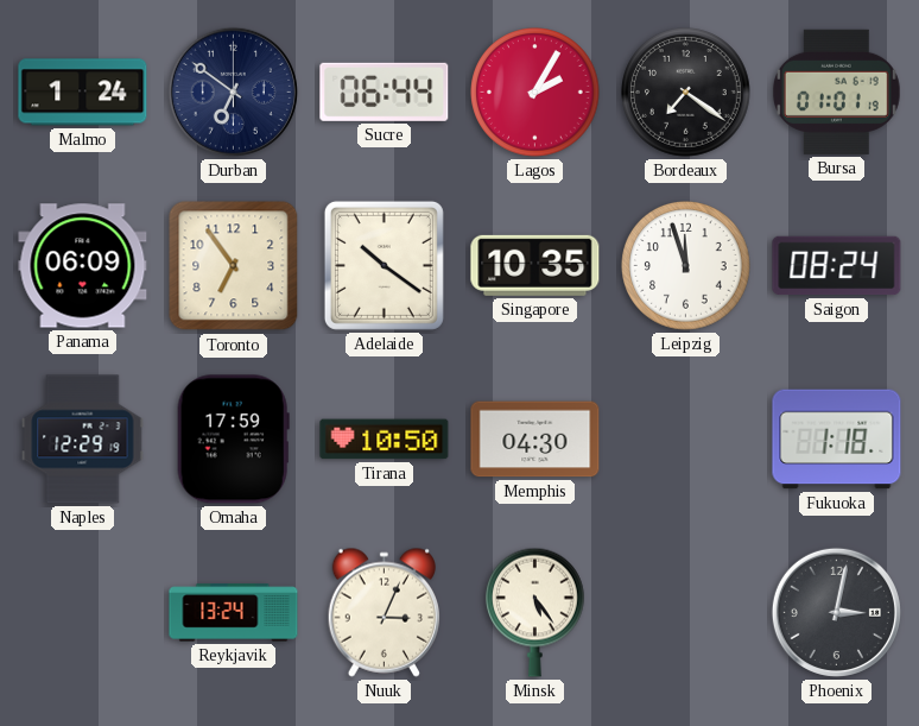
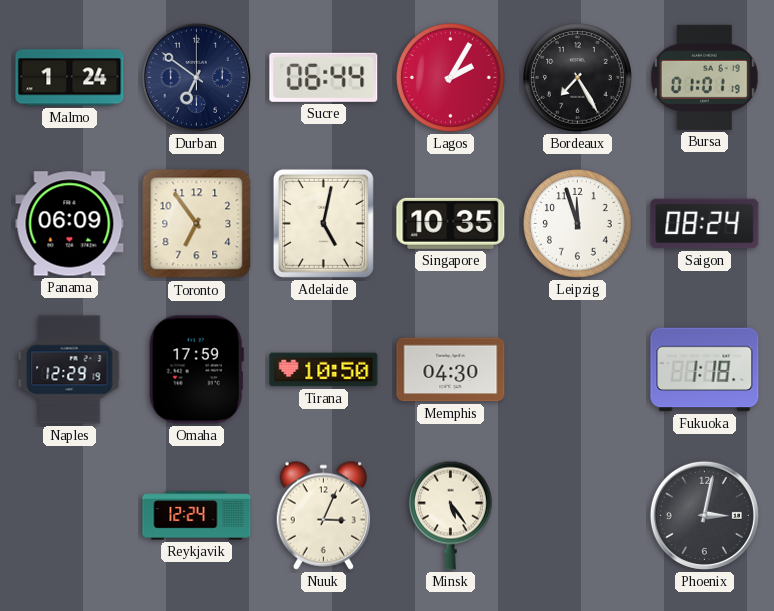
Bordeaux: 7:21 -> 7:25 (578, 78)
Adelaide: 10:21 -> 5:02 (323, 223)
Reykjavik: 13:24 -> 12:24 (197, 516)
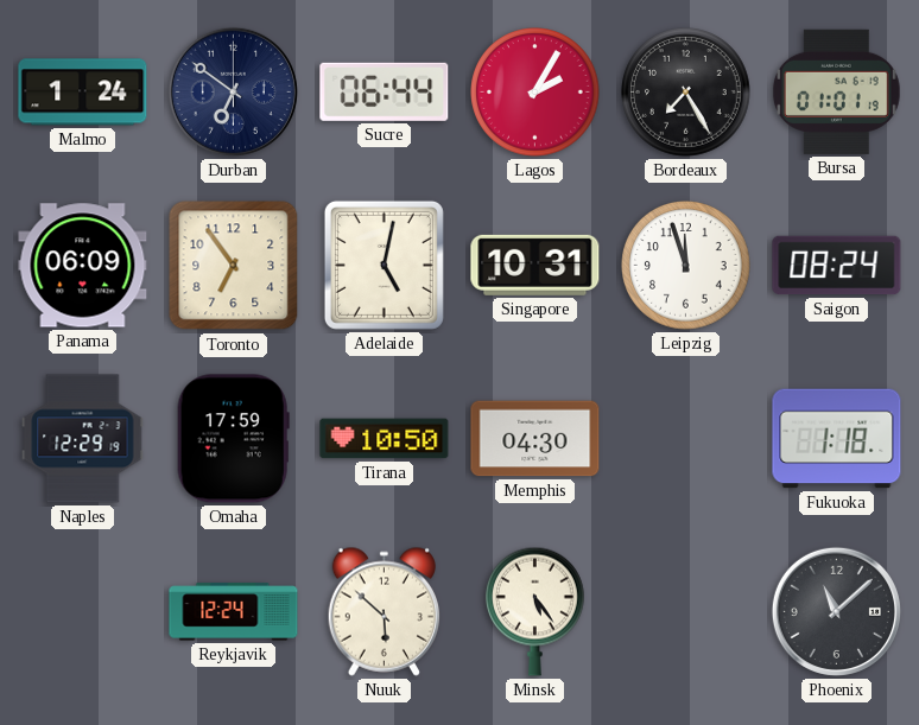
Singapore: 10:35 -> 10:31 (535, 265)
Nuuk: 3:04 -> 5:52 (384, 611)
Phoenix: 3:02 -> 11:08 (836, 611)
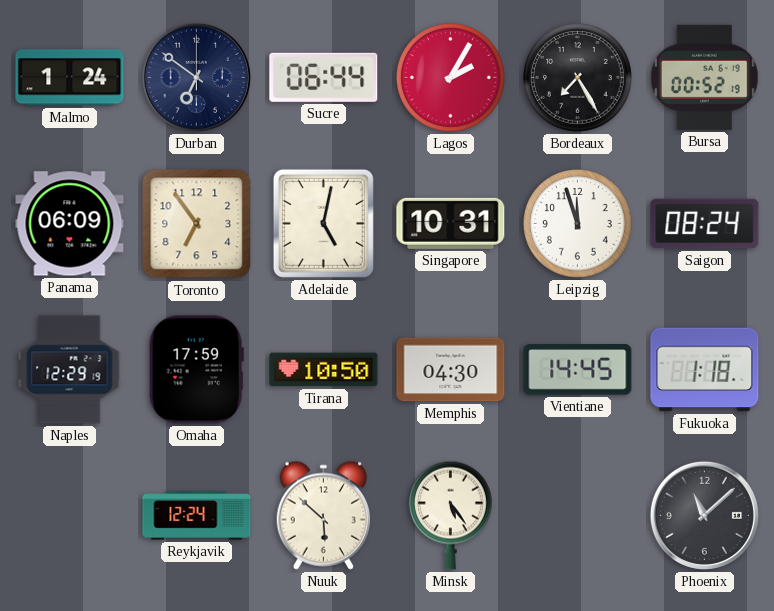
Bursa: 01:01 -> 00:52 (704, 77)
Vientiane: none -> 14:45 (578, 370)
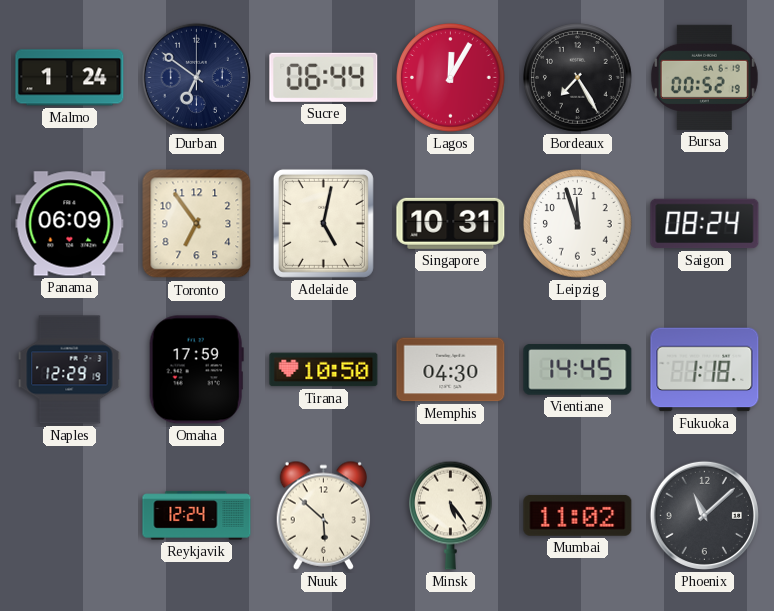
Lagos: 2:05 -> 12:05 (451, 78)
Mumbai: none -> 11:02 (578, 516)
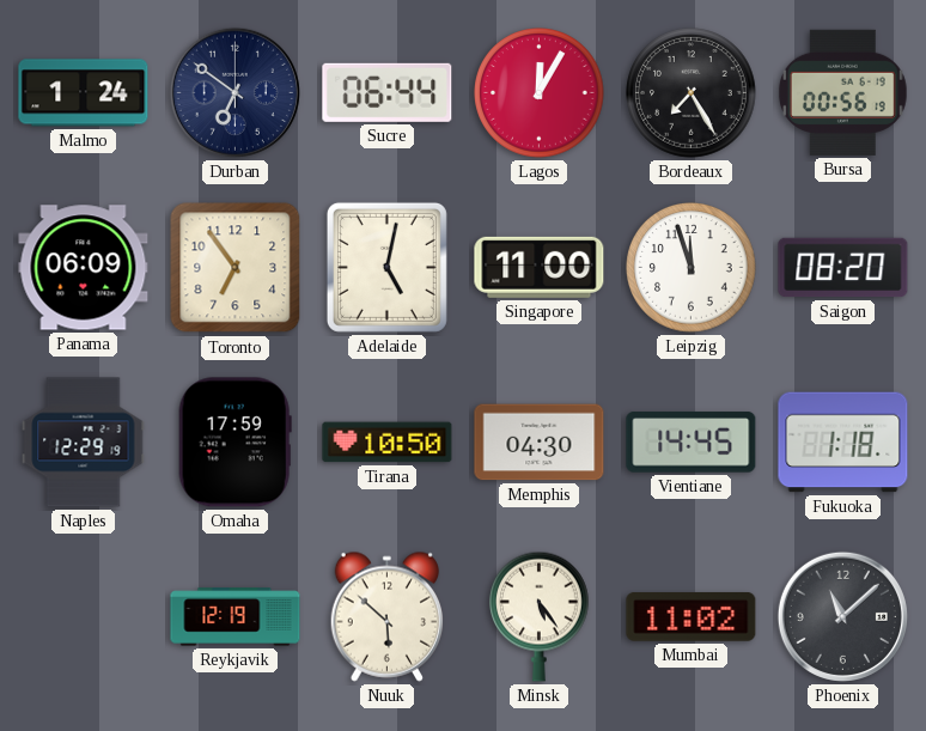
Bursa: 00:52 -> 00:56 (842, 92)
Singapore: 10:31 -> 11:00 (540, 267)
Saigon: 08:24 -> 08:20 (843, 268)
Reykjavik: 12:24 -> 12:19 (236, 617)
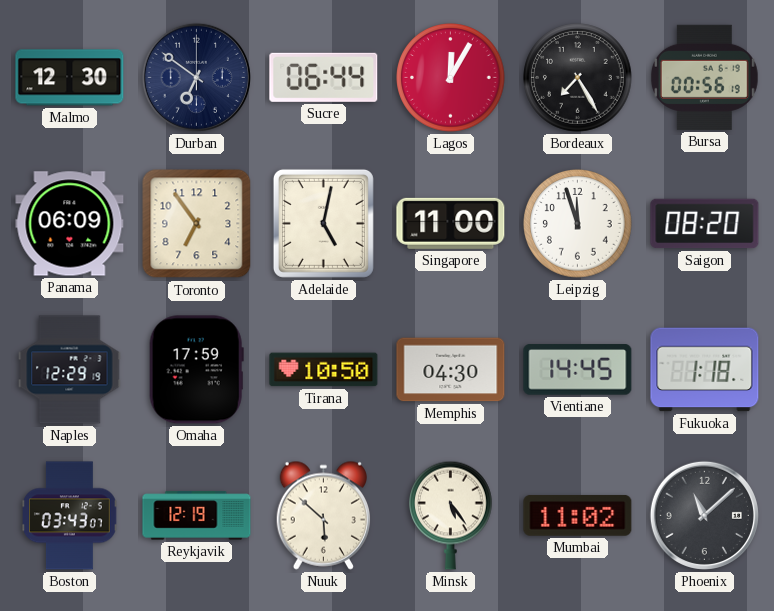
Malmo: 1:24 -> 12:30 (70, 78)
Boston: none -> 03:43 (70, 516)
